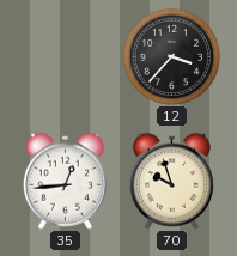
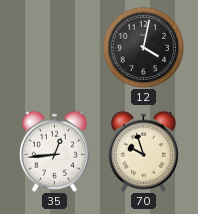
12: 3:37 -> 4:02 (143, 47)
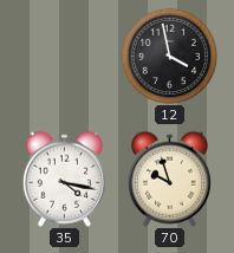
12: 4:02 -> 3:58 (169, 56)
35: 12:44 -> 4:17 (64, 179)
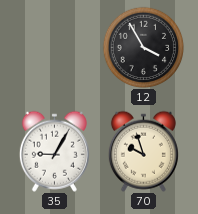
12: 3:58 -> 3:55 (143, 47)
35: 4:17 -> 9:05 (54, 151)
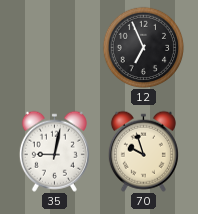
12: 3:55 -> 6:56 (143, 47)
35: 9:05 -> 9:02 (54, 151)
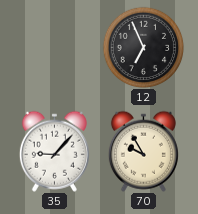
35: 9:02 -> 9:07 (54, 151)
70: 9:57 -> 9:55 (143, 151)
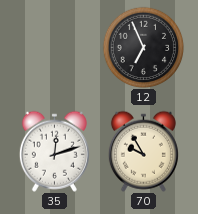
35: 9:07 -> 12:12 (54, 151)
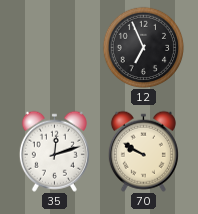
70: 9:55 -> 9:50 (143, 151)
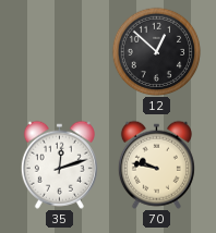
12: 6:56 -> 12:52 (156, 51)
70: 9:50 -> 9:47 (156, 164)
